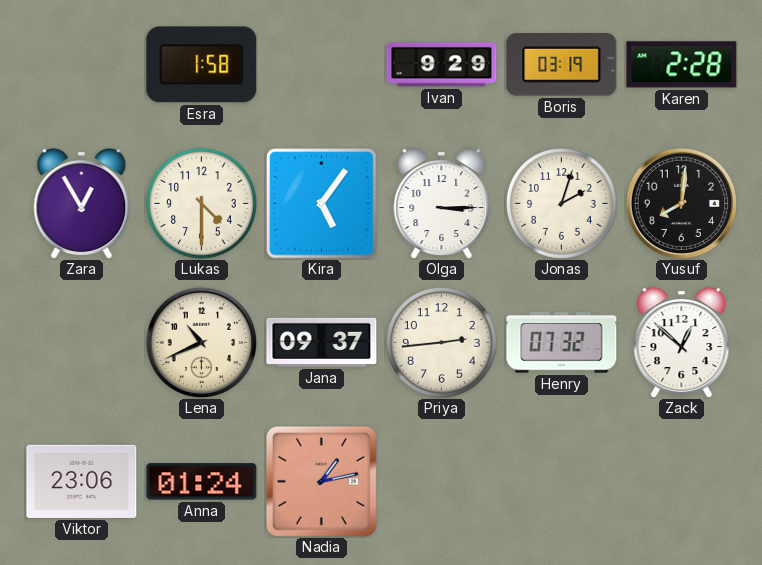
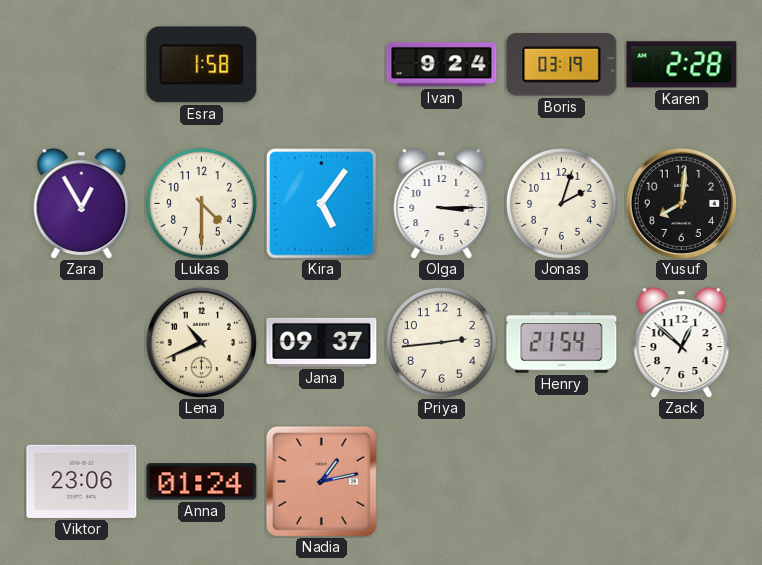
Ivan: 9:29 -> 9:24 (442, 65)
Henry: 07:32 -> 21:54 (562, 343)
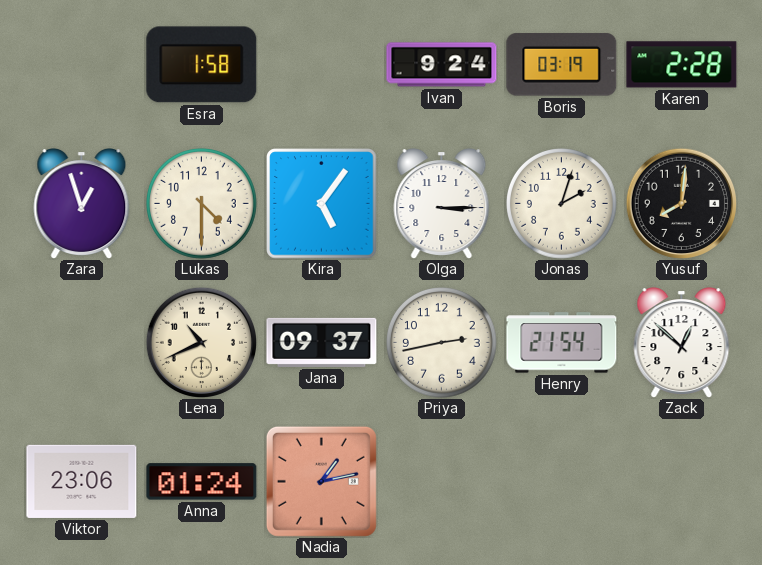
Zara: 12:55 -> 12:57 (82, 204)
Priya: 2:44 -> 2:43 (442, 343)
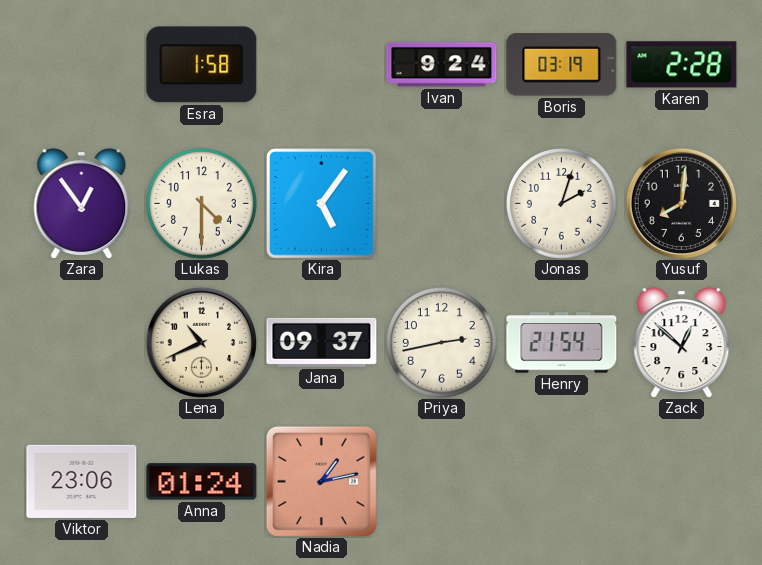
Zara: 12:57 -> 12:54 (82, 204)
Olga: 3:15 -> none (442, 204)
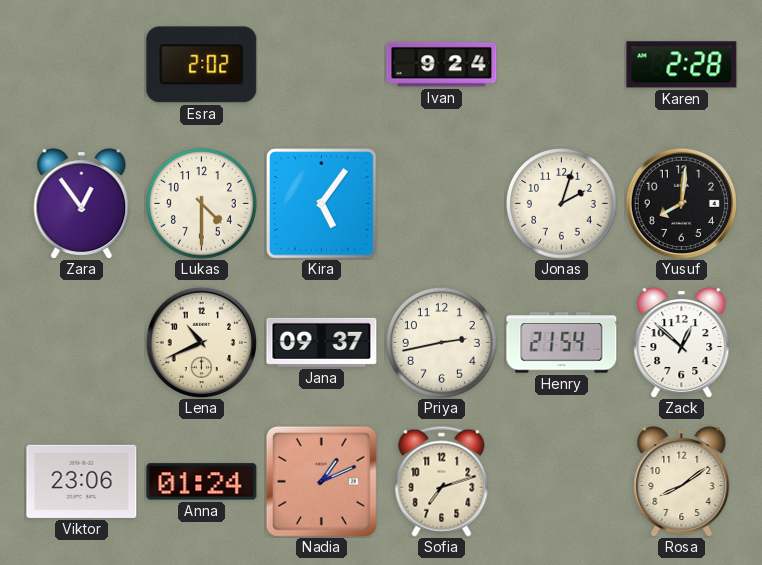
Esra: 1:58 -> 2:02 (202, 65)
Boris: 03:19 -> none (562, 65)
Nadia: 1:13 -> 1:11 (321, 481)
Sofia: none -> 7:12 (442, 481)
Rosa: none -> 8:09 (682, 482)
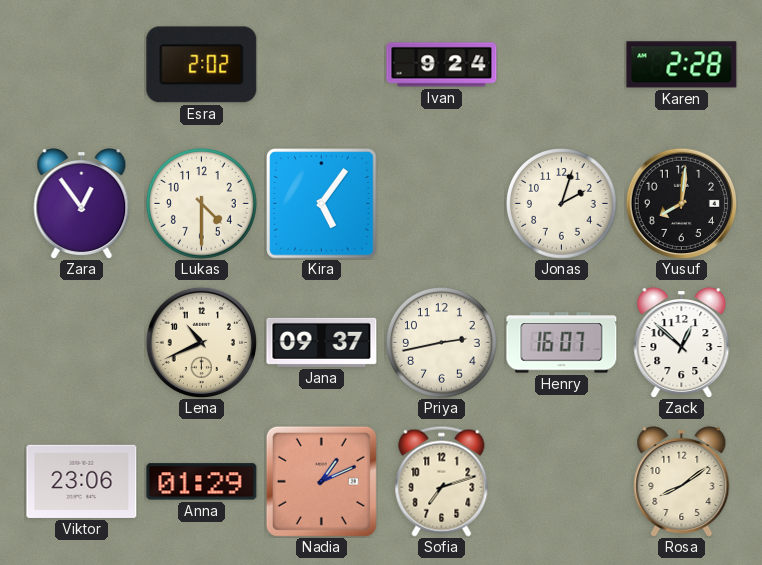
Henry: 21:54 -> 16:07 (562, 343)
Anna: 01:24 -> 01:29 (202, 482)
